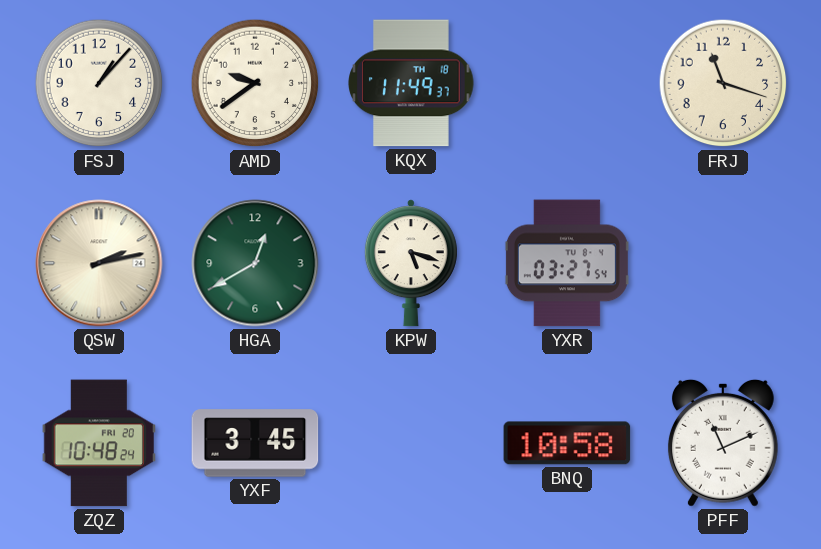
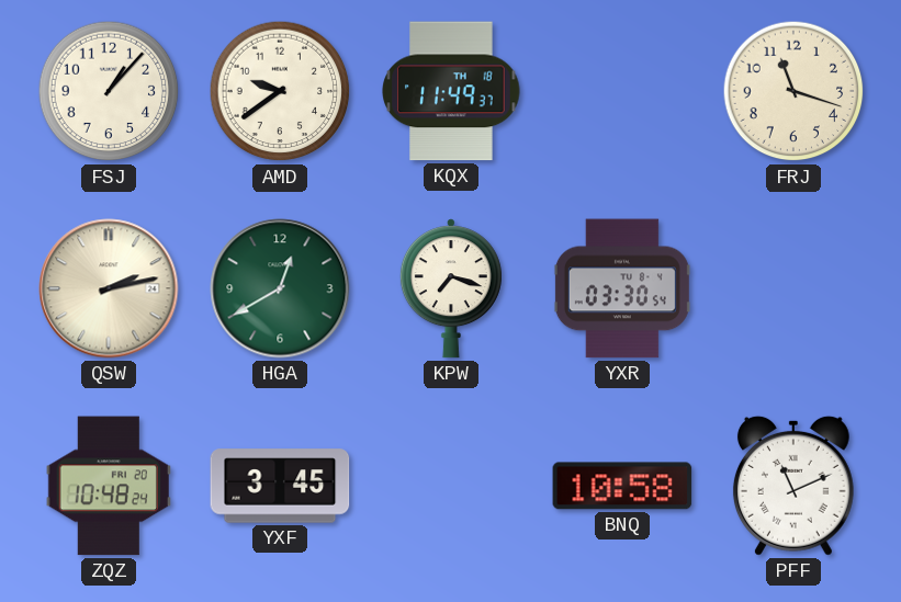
KPW: 5:18 -> 7:18 (451, 288)
YXR: 03:27 -> 03:30 (622, 288)
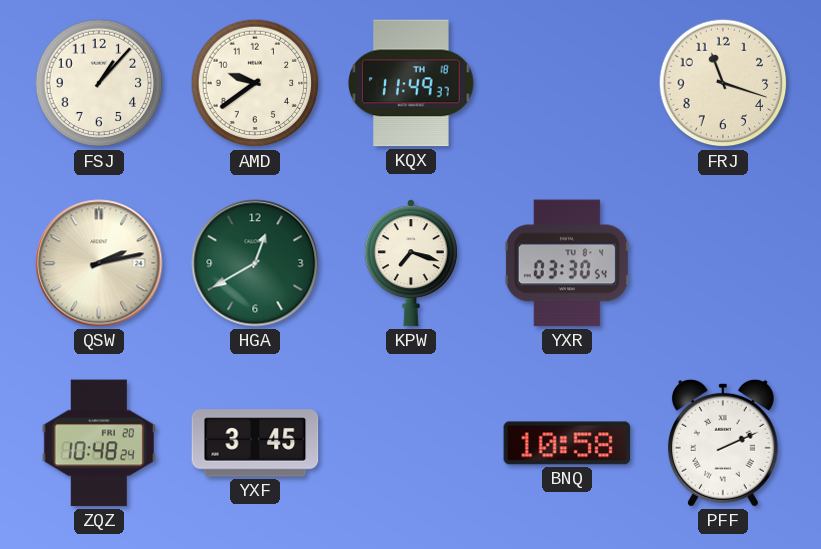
PFF: 11:11 -> 2:11 (723, 443)
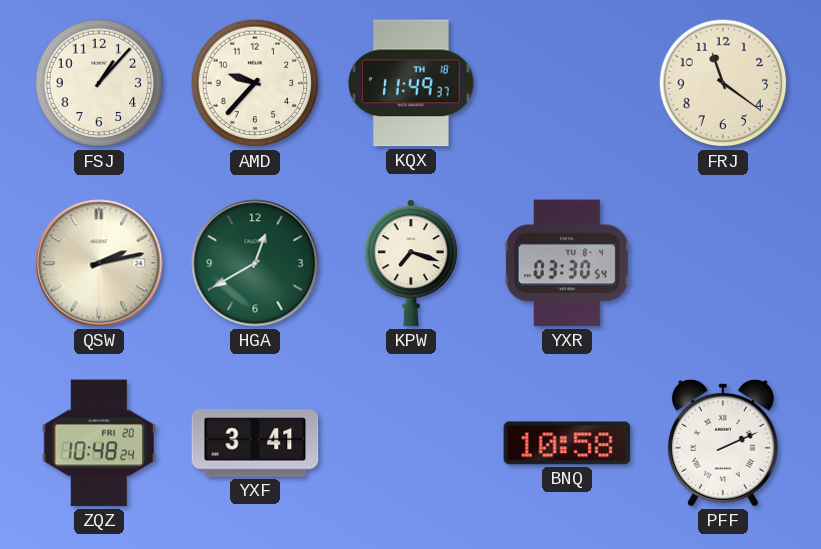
AMD: 9:39 -> 9:37 (255, 83)
FRJ: 11:18 -> 11:21 (723, 83)
YXF: 3:45 -> 3:41 (255, 443)
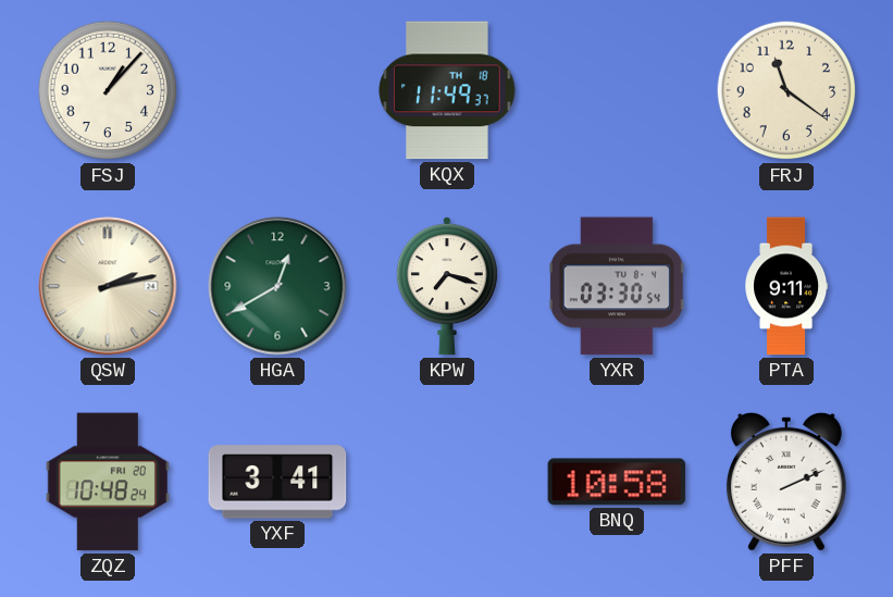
AMD: 9:37 -> none (255, 83)
PTA: none -> 9:11 (786, 286)
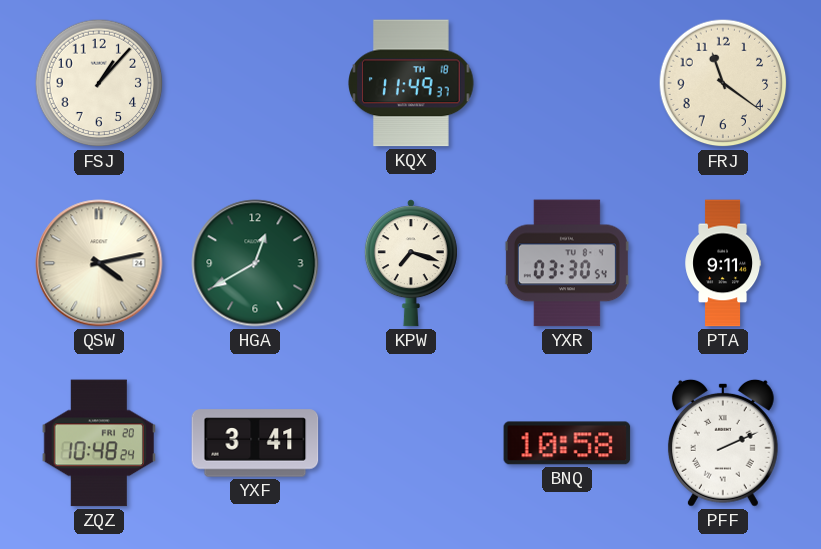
QSW: 2:13 -> 4:13 (99, 263)
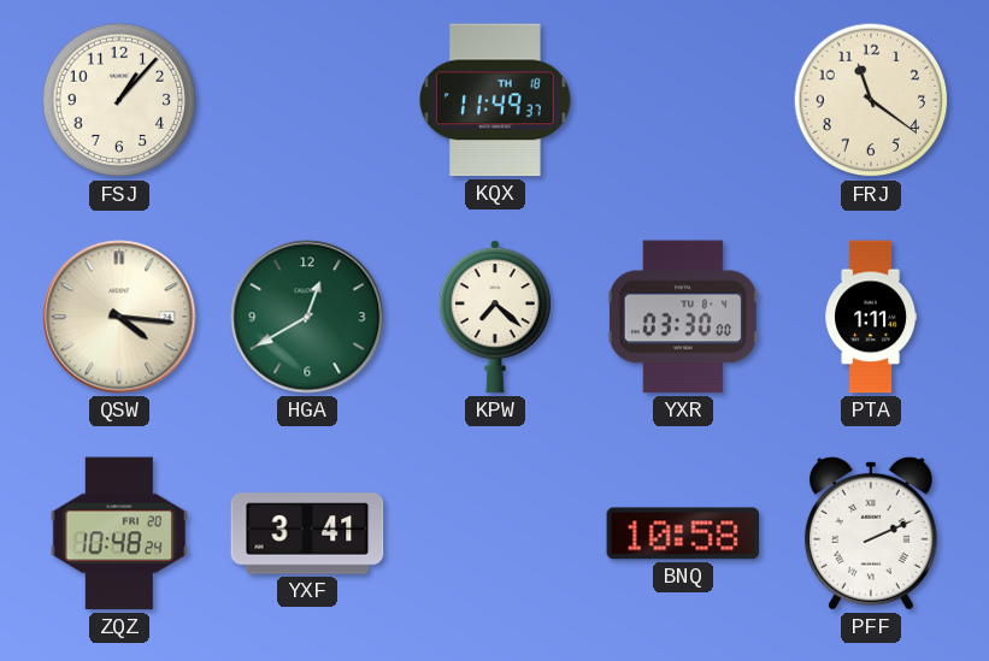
QSW: 4:13 -> 4:16 (119, 317)
KPW: 7:18 -> 7:22 (495, 317)
YXR: 03:30:54 -> 03:30:00 (683, 317)
PTA: 9:11 -> 1:11 (871, 317)
